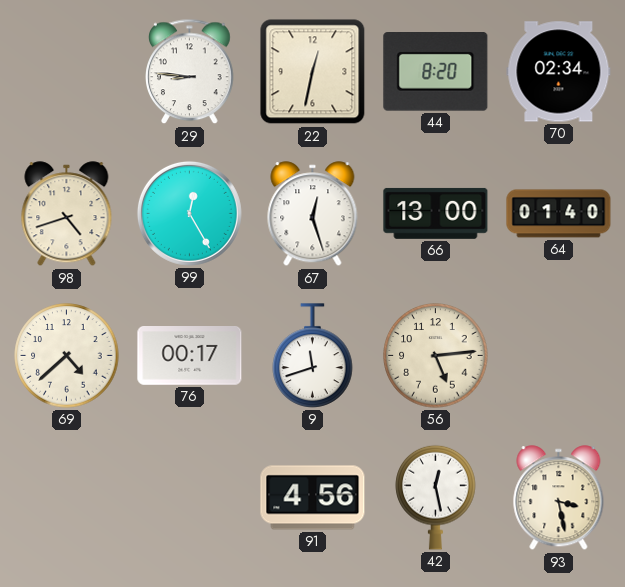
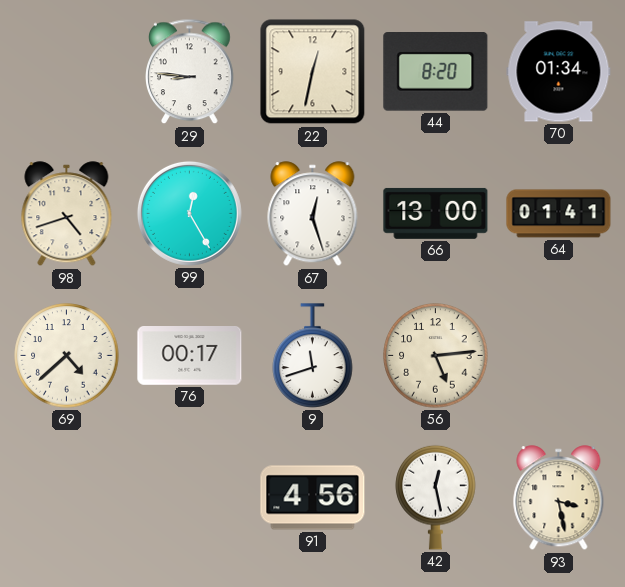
70: 02:34 -> 01:34 (559, 72)
64: 01:40 -> 01:41 (559, 214)
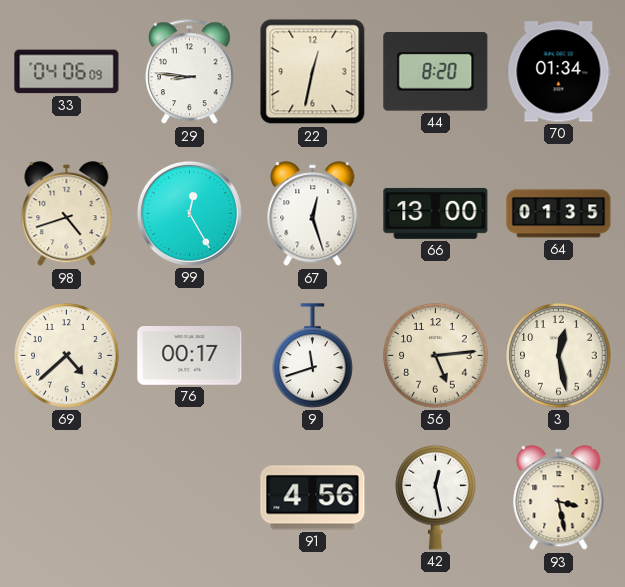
33: none -> 04:06 (67, 72)
64: 01:41 -> 01:35 (559, 214)
3: none -> 12:28 (559, 356)
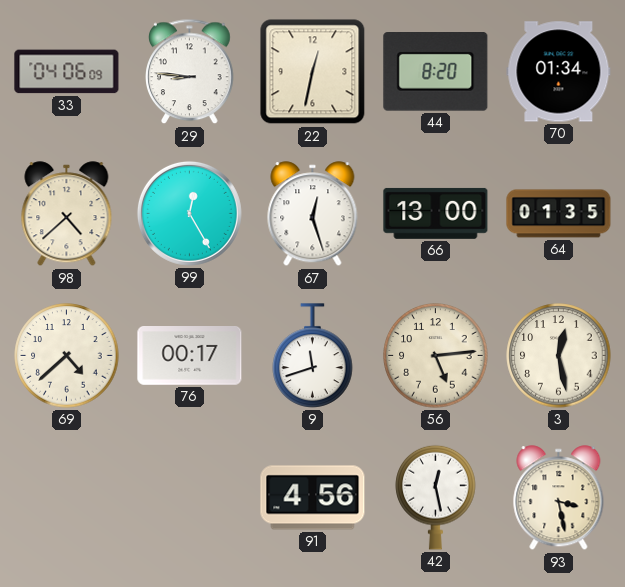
98: 4:42 -> 4:38 (67, 214)
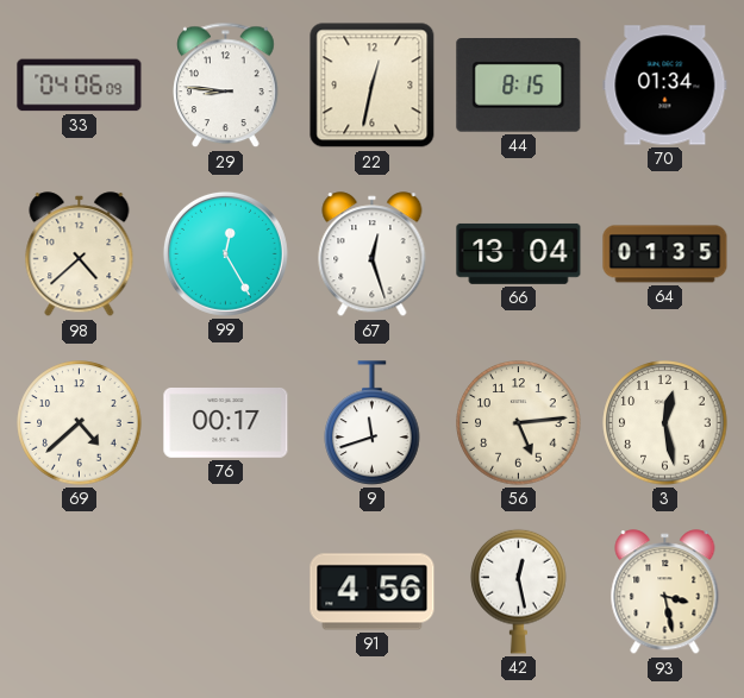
44: 8:20 -> 8:15 (519, 86)
66: 13:00 -> 13:04 (519, 253)
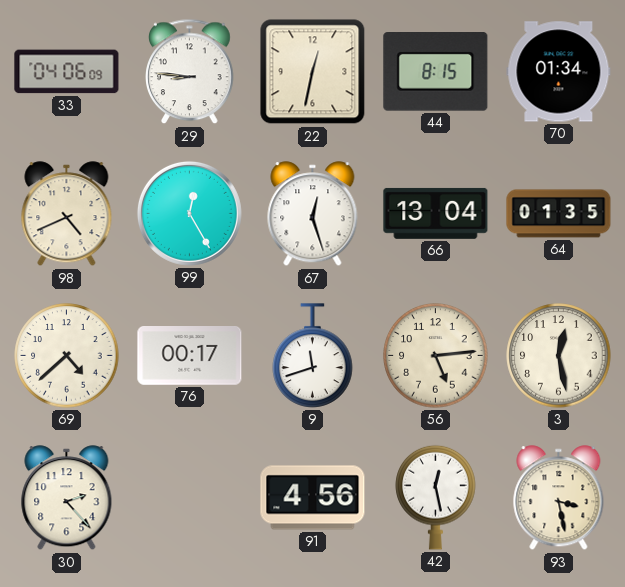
98: 4:38 -> 4:41 (67, 214)
30: none -> 2:23 (67, 498)
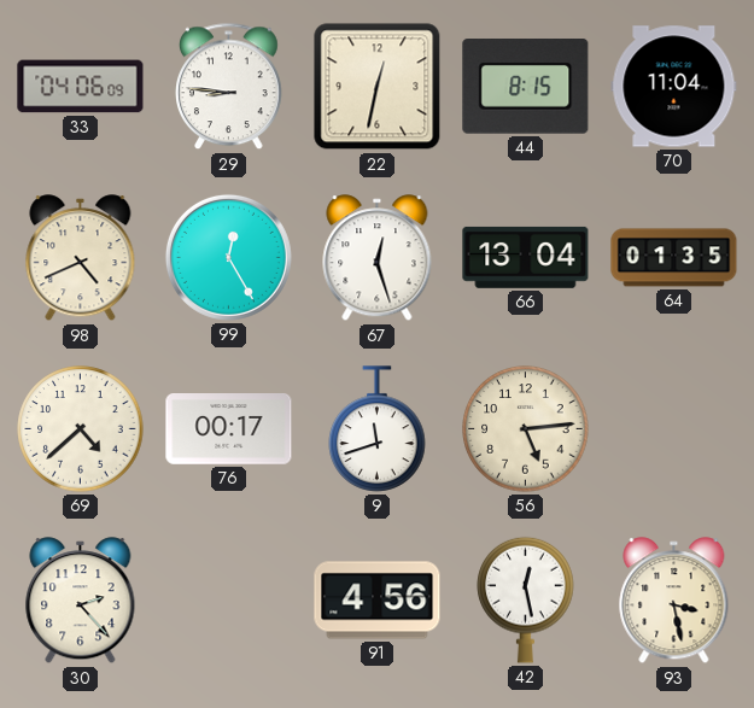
70: 01:34 -> 11:04 (674, 87)
3: 12:28 -> none (559, 356)
